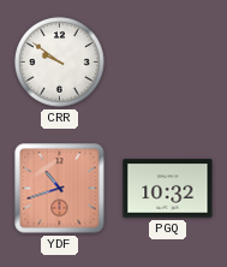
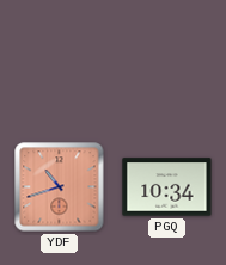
CRR: 9:51 -> none (60, 63)
PGQ: 10:32 -> 10:34 (167, 187)
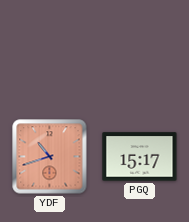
PGQ: 10:34 -> 15:17 (140, 157)
